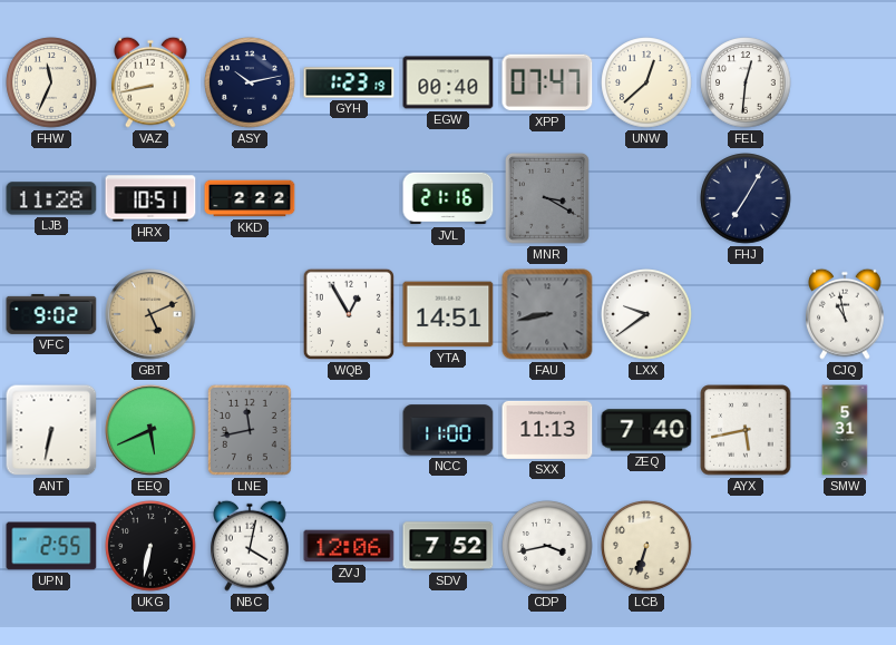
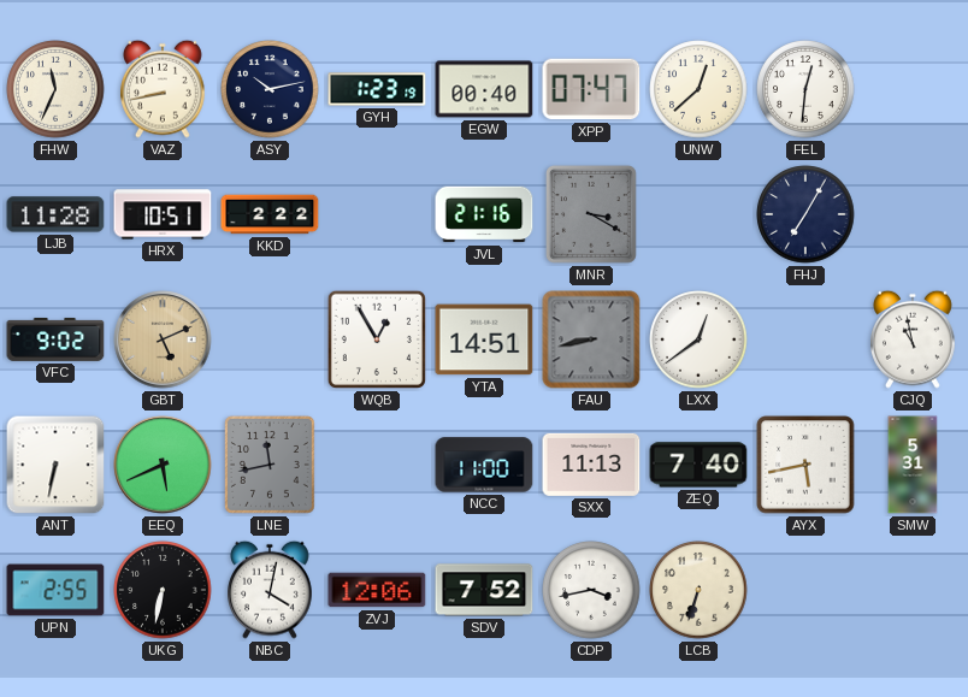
LXX: 9:39 -> 12:39 (698, 339)
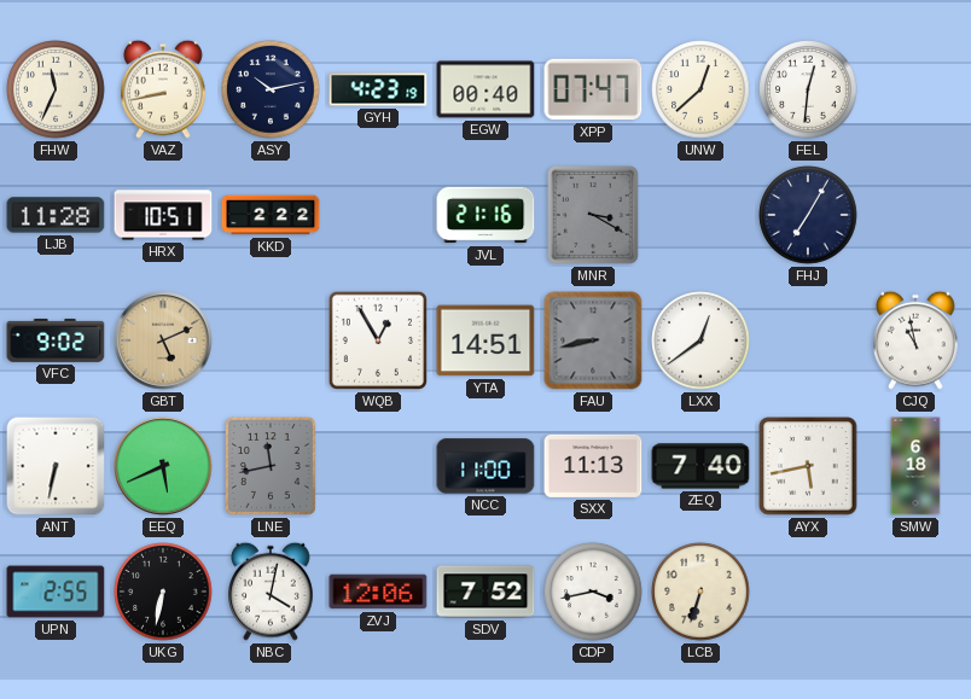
GYH: 1:23 -> 4:23 (378, 89)
SMW: 5:31 -> 6:18 (915, 466)
